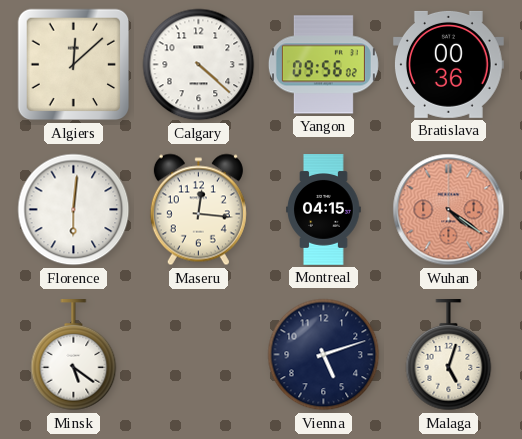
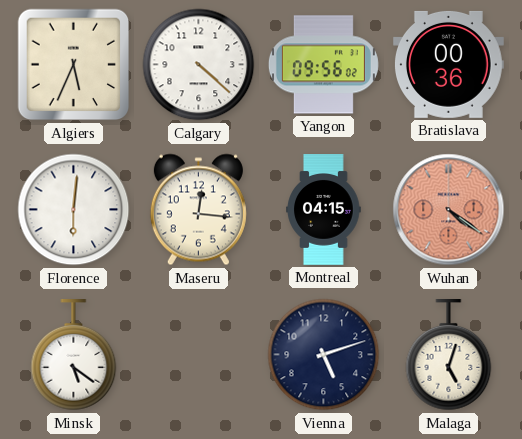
Algiers: 12:08 -> 5:34 (74, 65)
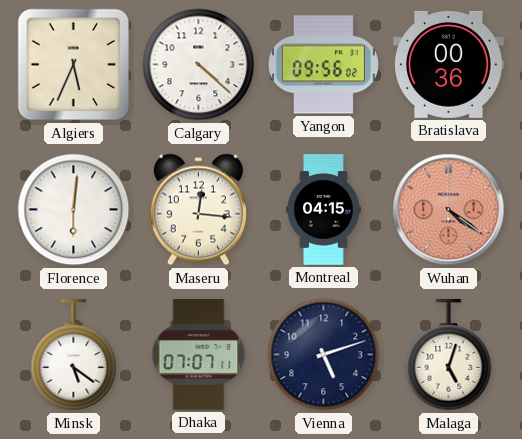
Dhaka: none -> 07:07 (199, 355)
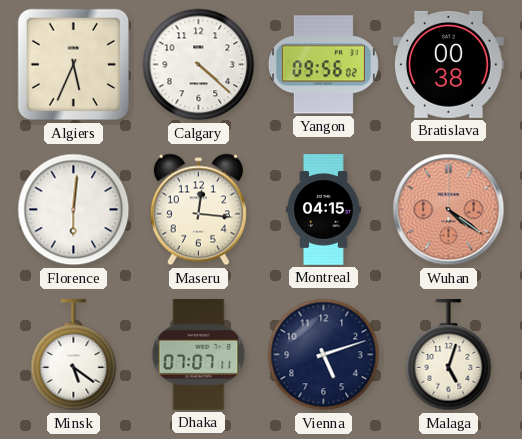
Bratislava: 00:36 -> 00:38 (449, 64)
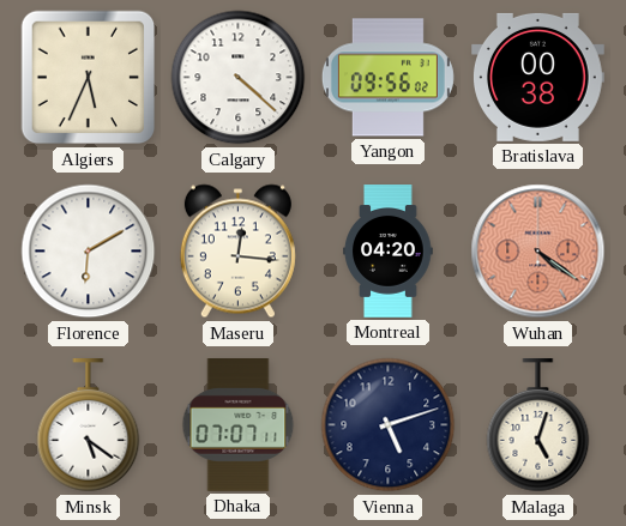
Florence: 6:01 -> 6:10 (89, 252)
Montreal: 04:15 -> 04:20 (389, 252)
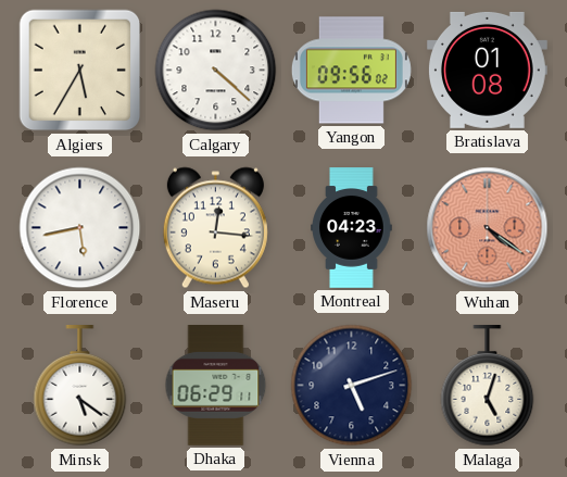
Algiers: 5:34 -> 5:35 (80, 71)
Bratislava: 00:38 -> 01:08 (488, 70)
Florence: 6:10 -> 5:43 (80, 228)
Montreal: 04:20 -> 04:23 (352, 228)
Dhaka: 07:07 -> 06:29 (216, 386)
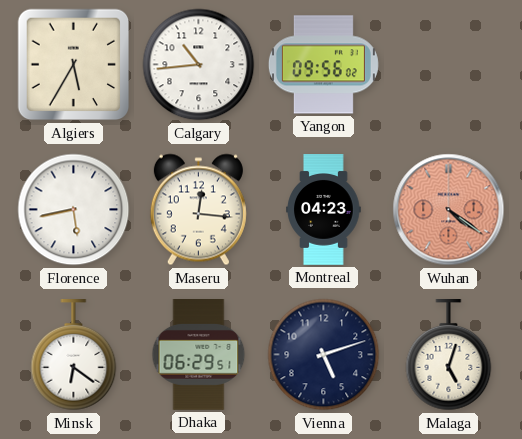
Calgary: 4:22 -> 10:44 (199, 65)
Bratislava: 01:08 -> none (488, 70)
Minsk: 5:21 -> 6:21 (74, 356)
Dhaka: 06:29:11 -> 06:29:51 (199, 355)
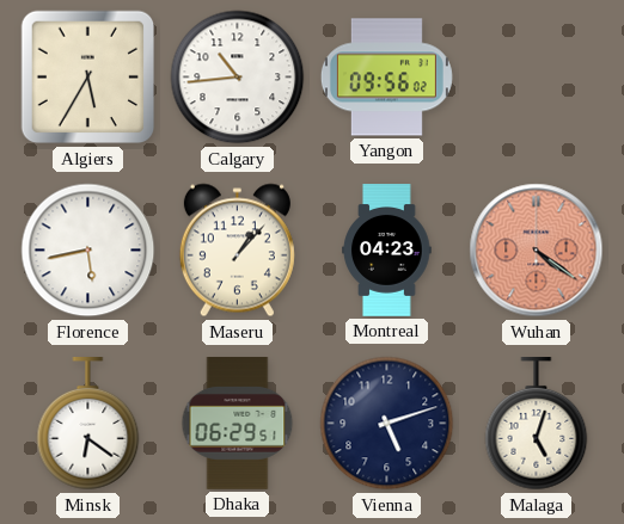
Maseru: 12:16 -> 1:07 (237, 251)
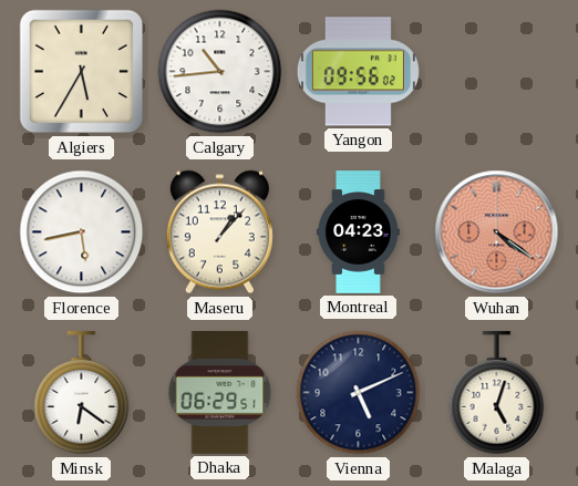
Vienna: 5:12 -> 5:11 (359, 393)
